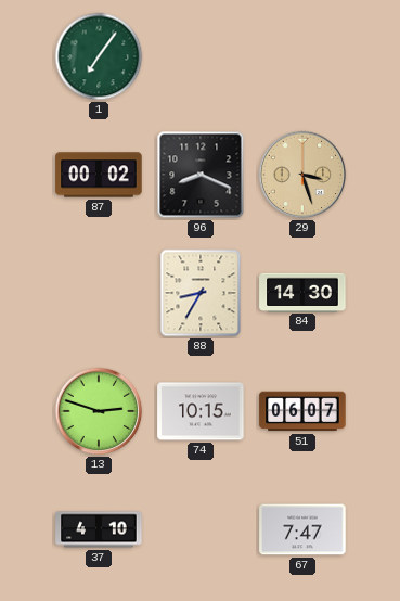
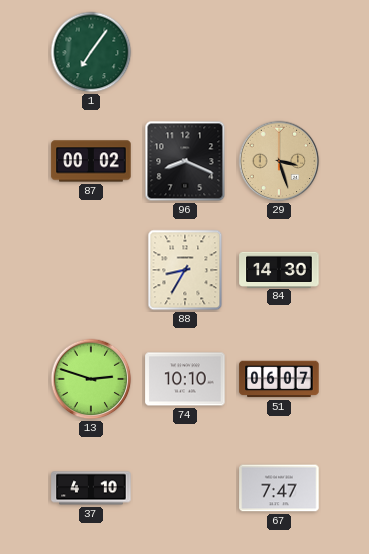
74: 10:15 -> 10:10 (185, 379)
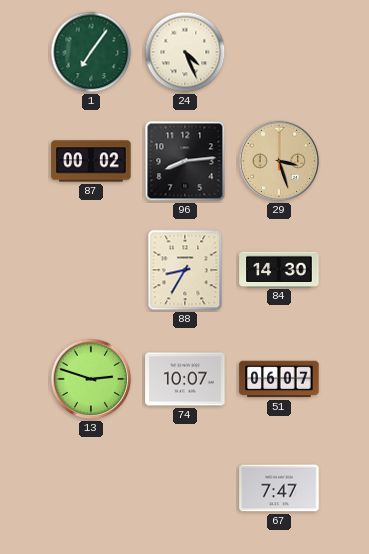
24: none -> 4:26 (185, 52)
96: 8:19 -> 8:14 (185, 161)
74: 10:10 -> 10:07 (185, 379)
37: 4:10 -> none (91, 488)
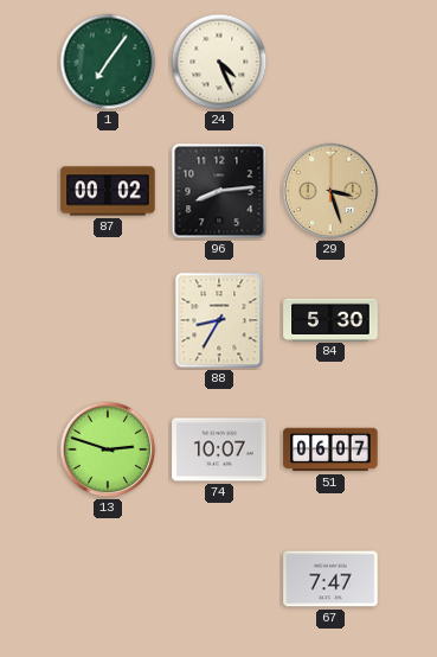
84: 14:30 -> 5:30 (330, 319)
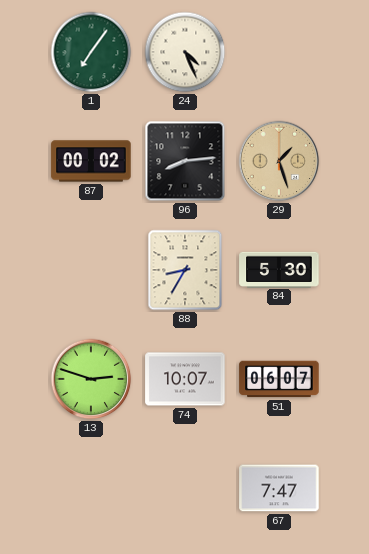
29: 3:27 -> 1:27 (279, 161)
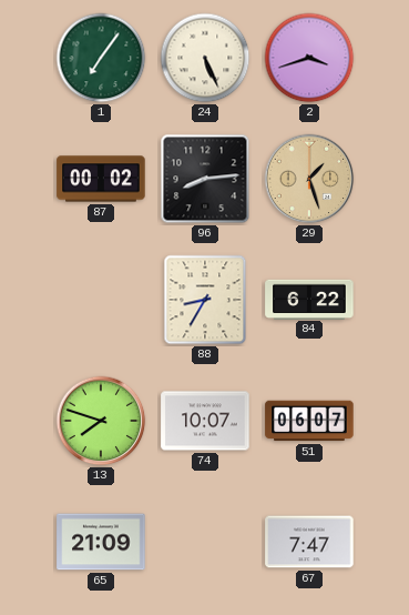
24: 4:26 -> 5:26 (205, 58)
2: none -> 3:42 (309, 58)
84: 5:30 -> 6:22 (309, 299)
13: 2:48 -> 7:48 (101, 421)
65: none -> 21:09 (101, 542)
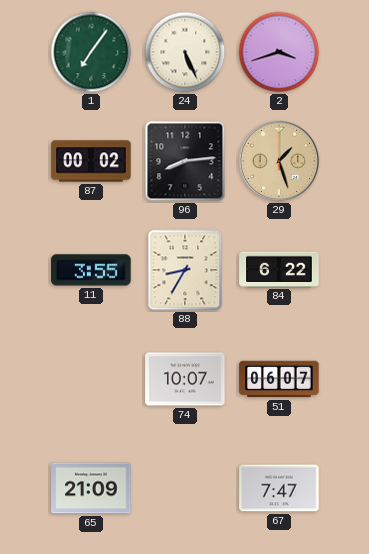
11: none -> 3:55 (91, 270)
13: 7:48 -> none (101, 421)
